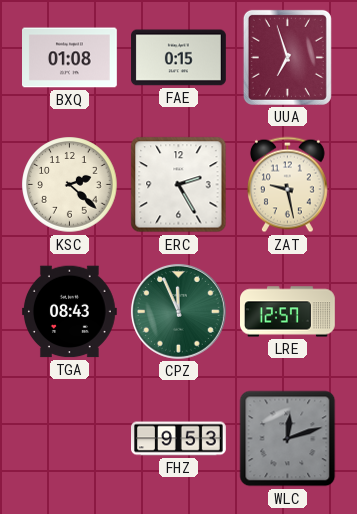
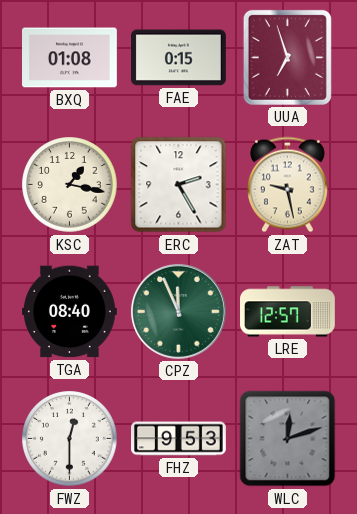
KSC: 2:22 -> 1:17 (70, 185)
TGA: 08:43 -> 08:40 (70, 312)
FWZ: none -> 12:30 (70, 439)
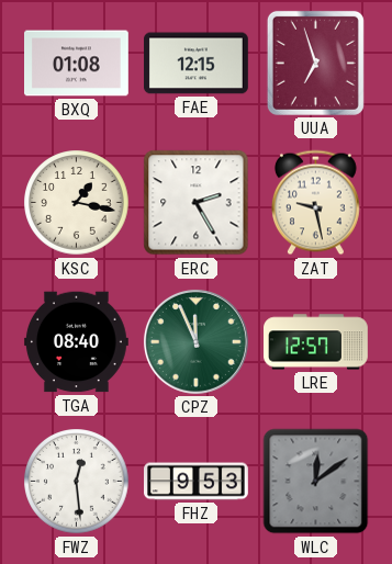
FAE: 0:15 -> 12:15 (197, 64)
FWZ: 12:30 -> 12:29 (77, 482)
WLC: 12:12 -> 12:09 (316, 482)
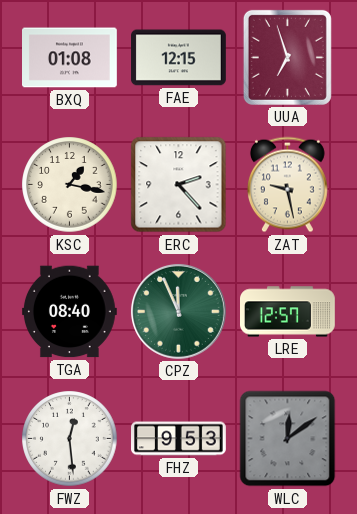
ERC: 2:25 -> 2:23 (179, 185)
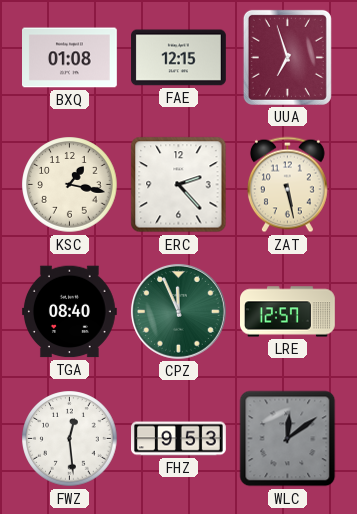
ZAT: 9:28 -> 5:28 (287, 185)
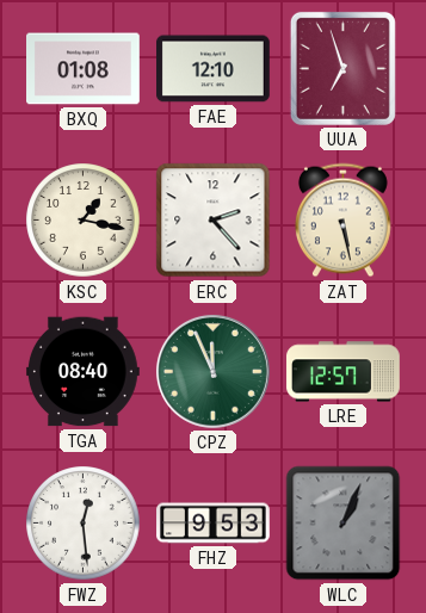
FAE: 12:15 -> 12:10 (214, 69)
WLC: 12:09 -> 1:04 (344, 524)
